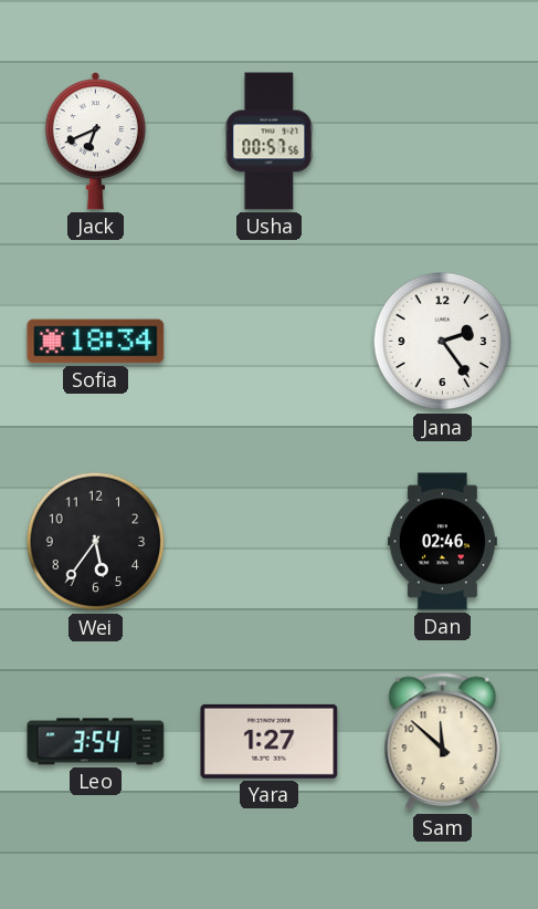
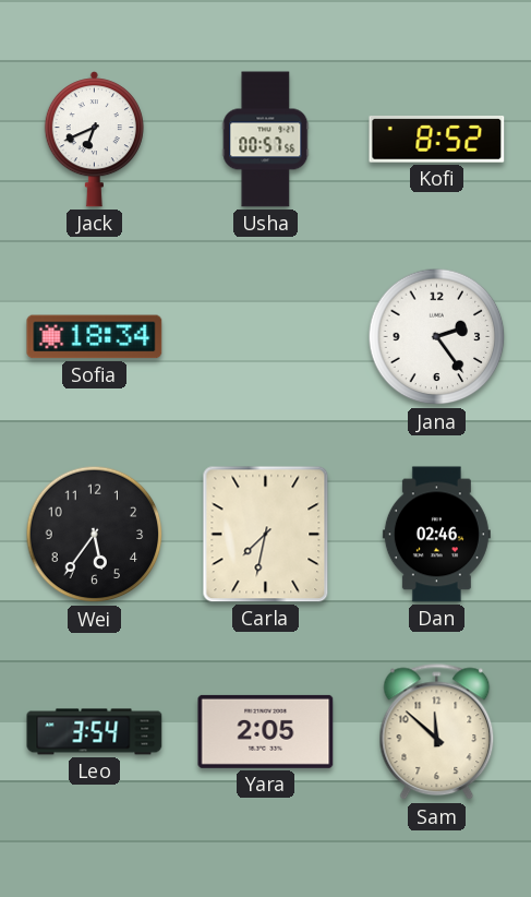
Kofi: none -> 8:52 (437, 140)
Carla: none -> 7:32 (266, 535)
Yara: 1:27 -> 2:05 (266, 731)
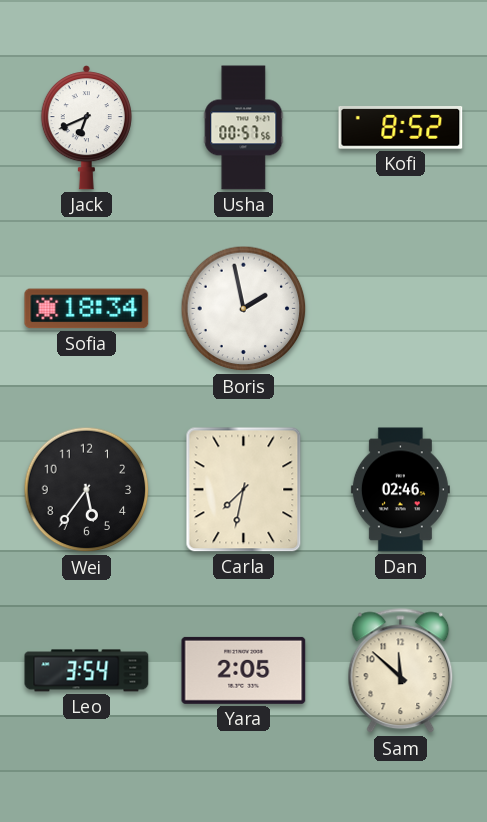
Boris: none -> 1:58 (244, 309)
Jana: 2:24 -> none (437, 337)
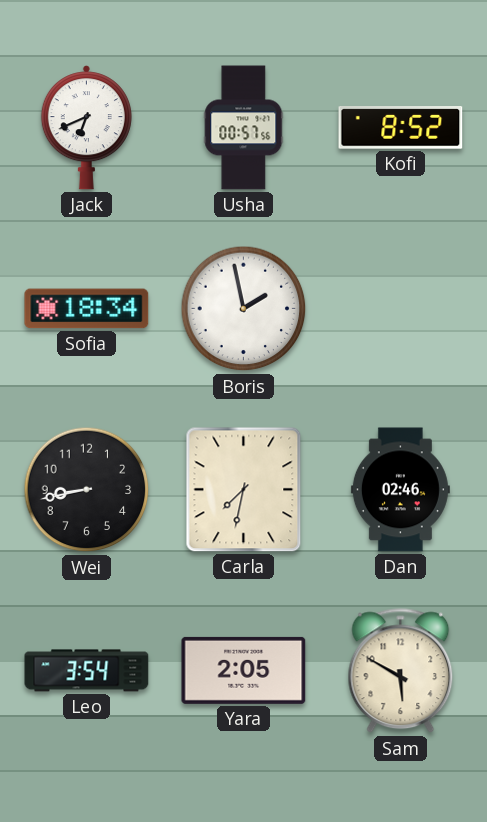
Wei: 5:36 -> 8:43 (87, 490)
Sam: 11:52 -> 5:50 (401, 671)
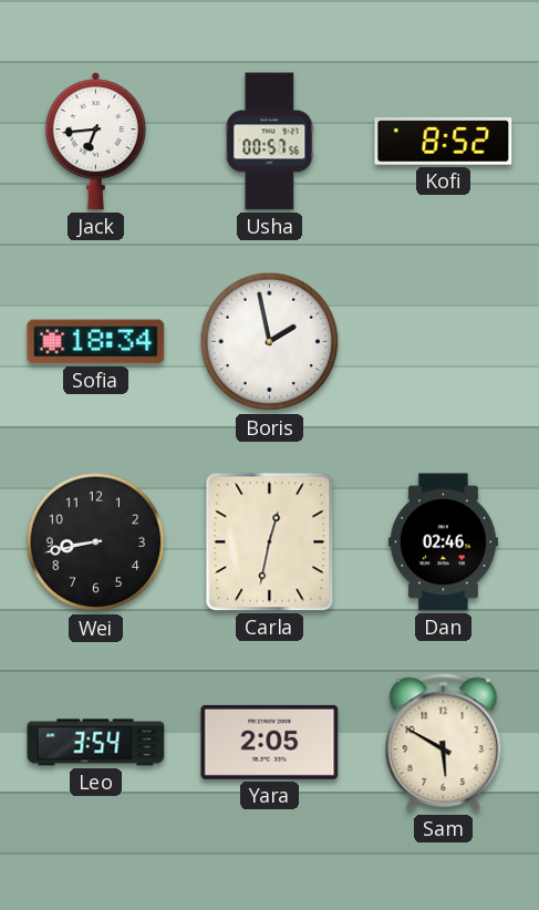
Jack: 6:41 -> 6:44 (95, 142)
Carla: 7:32 -> 12:32 (270, 542)
